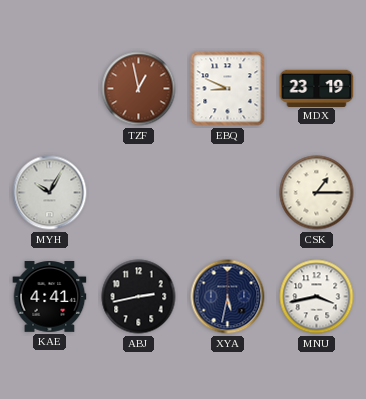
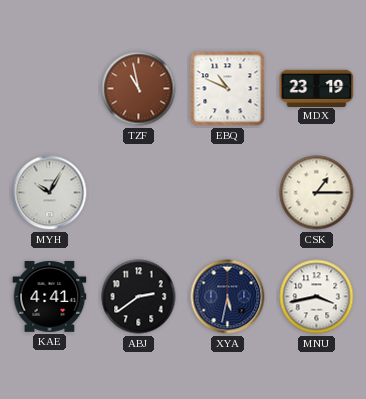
TZF: 12:58 -> 10:58 (139, 89)
EBQ: 8:49 -> 10:49 (228, 89)
ABJ: 2:43 -> 2:39 (139, 297)
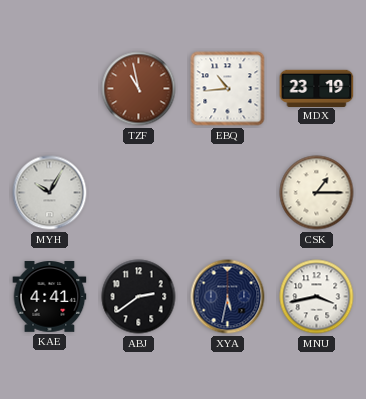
EBQ: 10:49 -> 10:44 (228, 89)
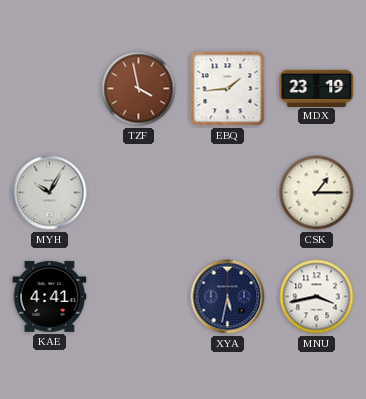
TZF: 10:58 -> 3:58 (139, 89)
EBQ: 10:44 -> 1:44 (228, 89)
ABJ: 2:39 -> none (139, 297)
